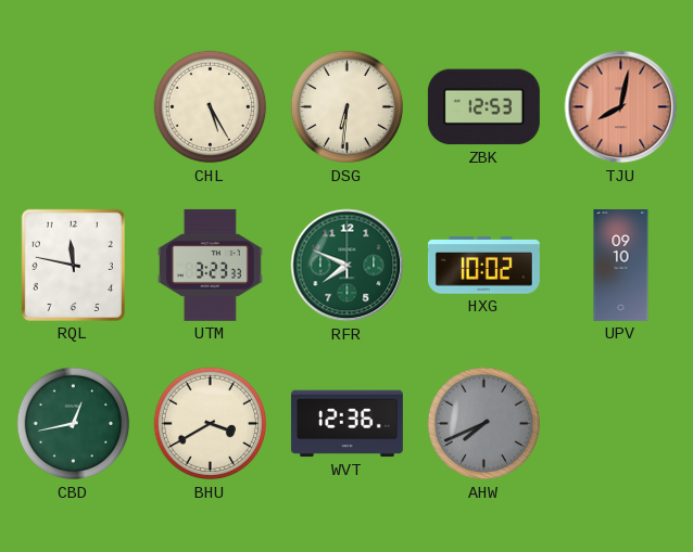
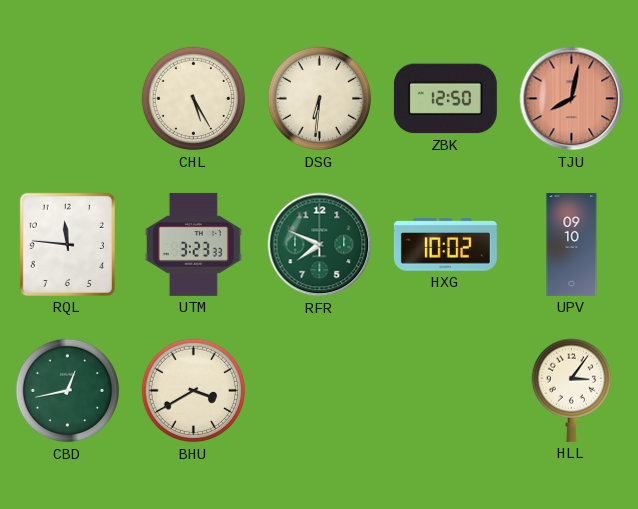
ZBK: 12:53 -> 12:50 (445, 99)
RQL: 11:47 -> 11:46 (67, 244)
WVT: 12:36 -> none (346, 424)
AHW: 7:41 -> none (484, 424)
HLL: none -> 3:06 (571, 390)
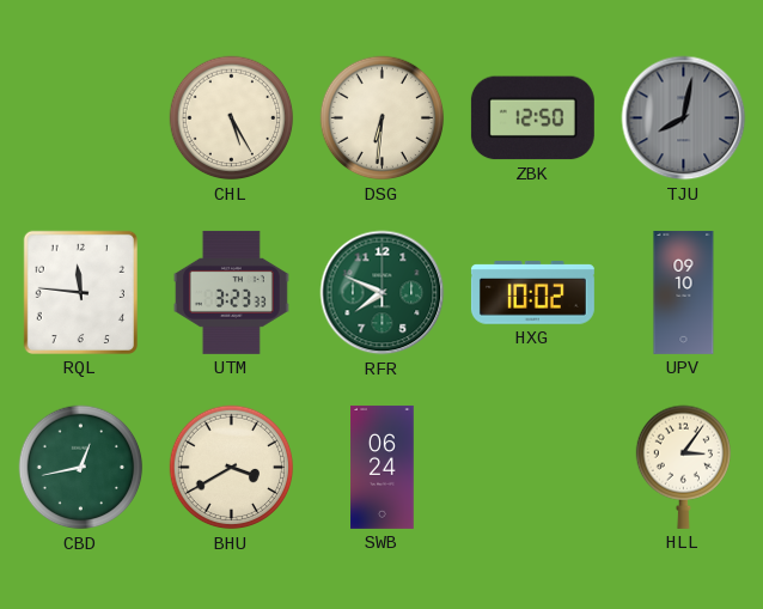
TJU dial: salmon -> grey (684, 118)
SWB: none -> 06:24 (383, 467)
